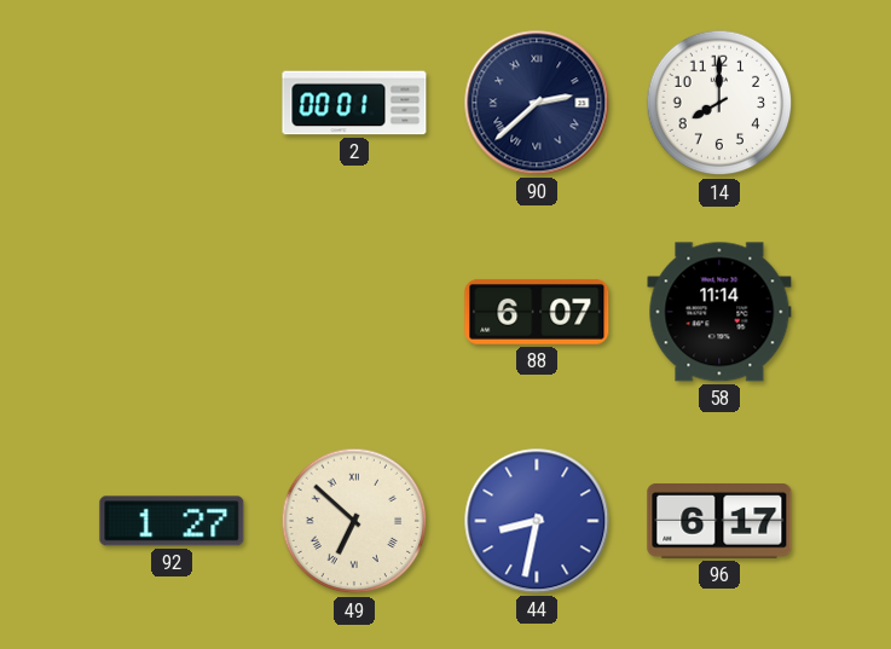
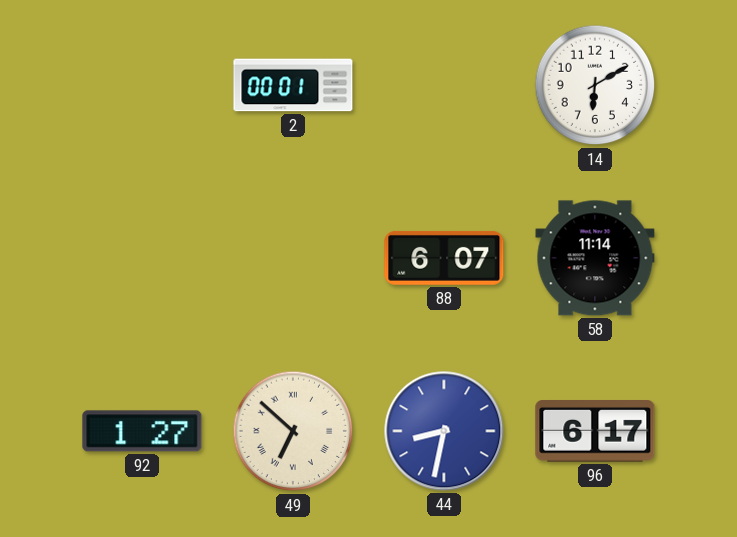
90: 2:38 -> none (537, 103)
14: 8:00 -> 6:10 (595, 85)
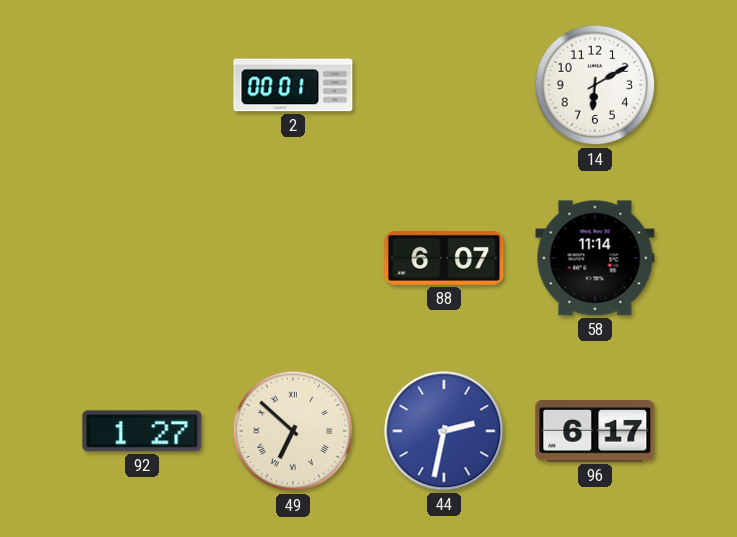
44: 8:32 -> 2:32 (444, 431)
